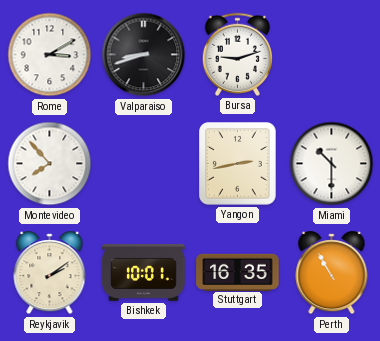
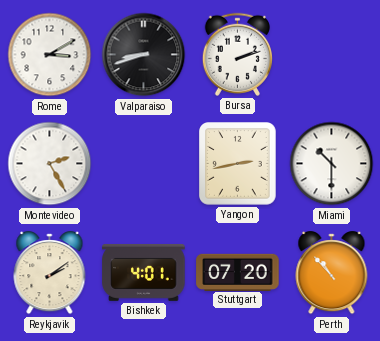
Bursa: 9:12 -> 2:12 (237, 54)
Montevideo: 7:53 -> 2:25 (50, 164)
Bishkek: 10:01 -> 4:01 (144, 272)
Stuttgart: 16:35 -> 07:20 (238, 272)
Perth: 10:55 -> 10:53 (332, 273)
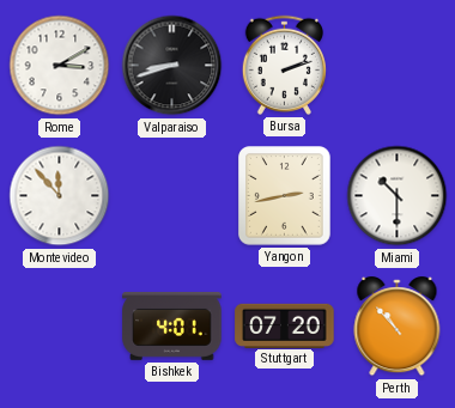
Montevideo: 2:25 -> 11:53 (60, 196)
Reykjavik: 2:09 -> none (50, 273)
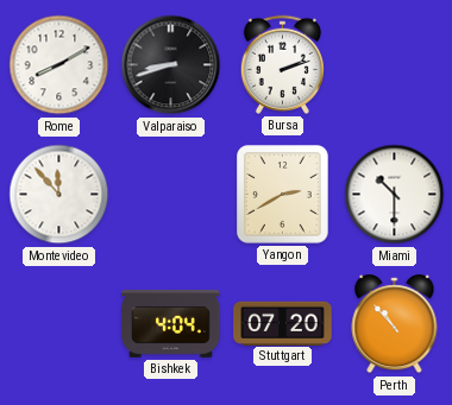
Rome: 3:10 -> 8:10 (59, 65)
Yangon: 2:43 -> 2:40 (283, 195)
Bishkek: 4:01 -> 4:04 (171, 323)
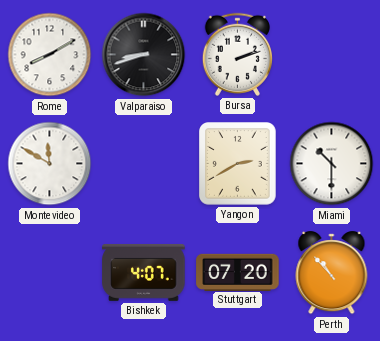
Montevideo: 11:53 -> 11:50 (50, 164)
Bishkek: 4:04 -> 4:07 (144, 272)
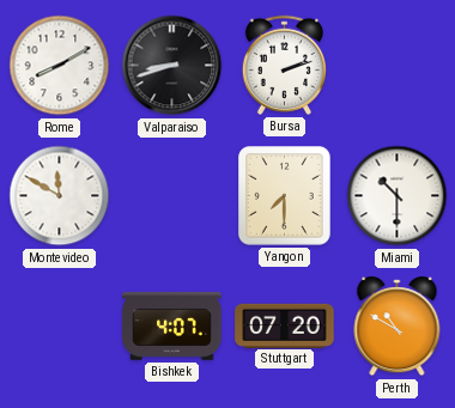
Yangon: 2:40 -> 7:30 (285, 196)
Perth: 10:53 -> 10:50 (398, 327)
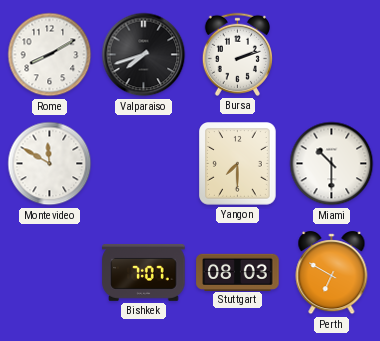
Valparaiso: 8:42 -> 7:42 (144, 55)
Bishkek: 4:07 -> 7:07 (144, 272)
Stuttgart: 07:20 -> 08:03 (238, 272)
Perth: 10:50 -> 6:50 (332, 273)
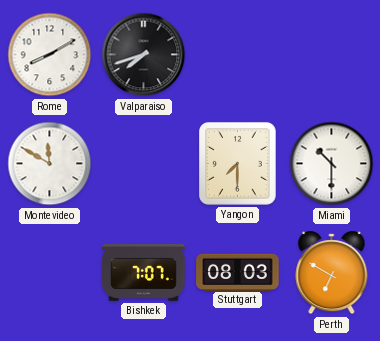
Bursa: 2:12 -> none (237, 54)
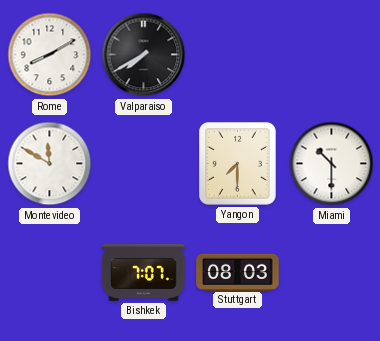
Valparaiso: 7:42 -> 7:40 (144, 55)
Perth: 6:50 -> none (332, 273)
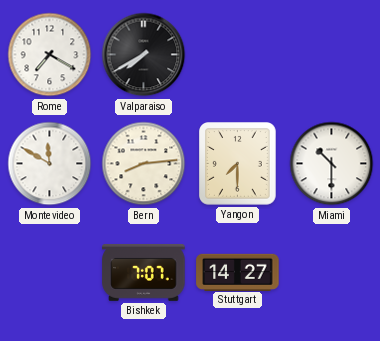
Rome: 8:10 -> 7:20 (50, 55)
Bern: none -> 8:14 (144, 164)
Stuttgart: 08:03 -> 14:27 (238, 272)
